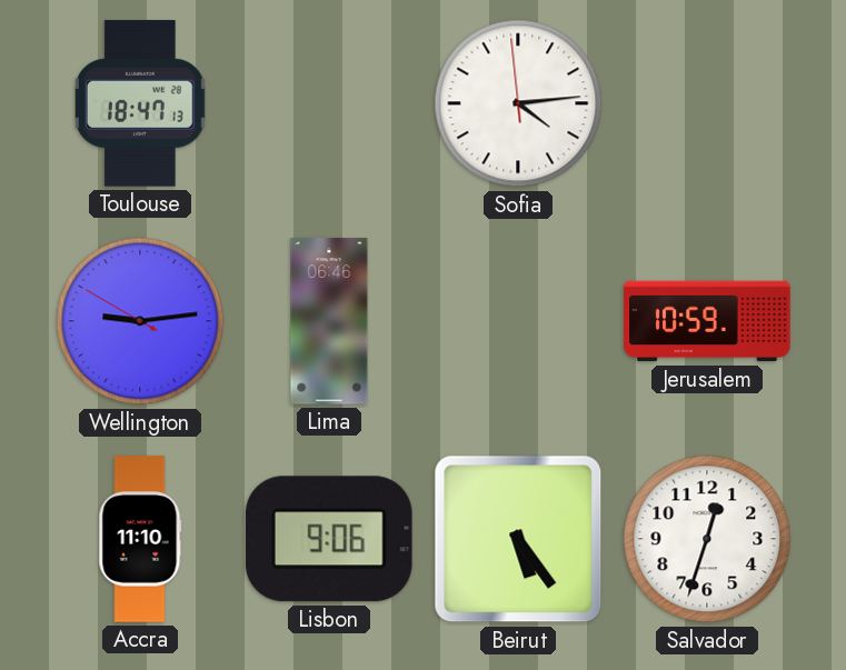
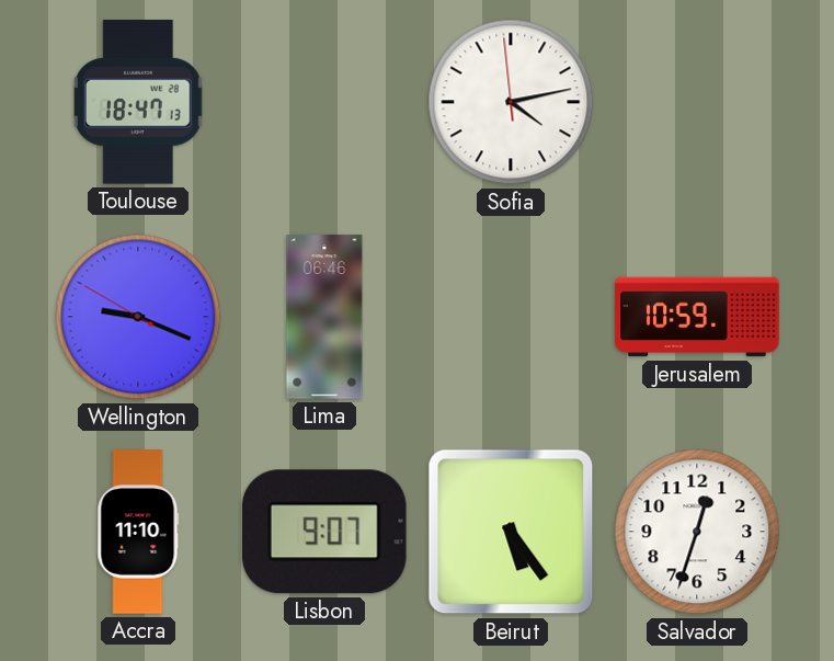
Sofia: 4:13 -> 4:12 (511, 102)
Wellington: 9:13 -> 9:18 (138, 317)
Lisbon: 9:06 -> 9:07 (324, 532)
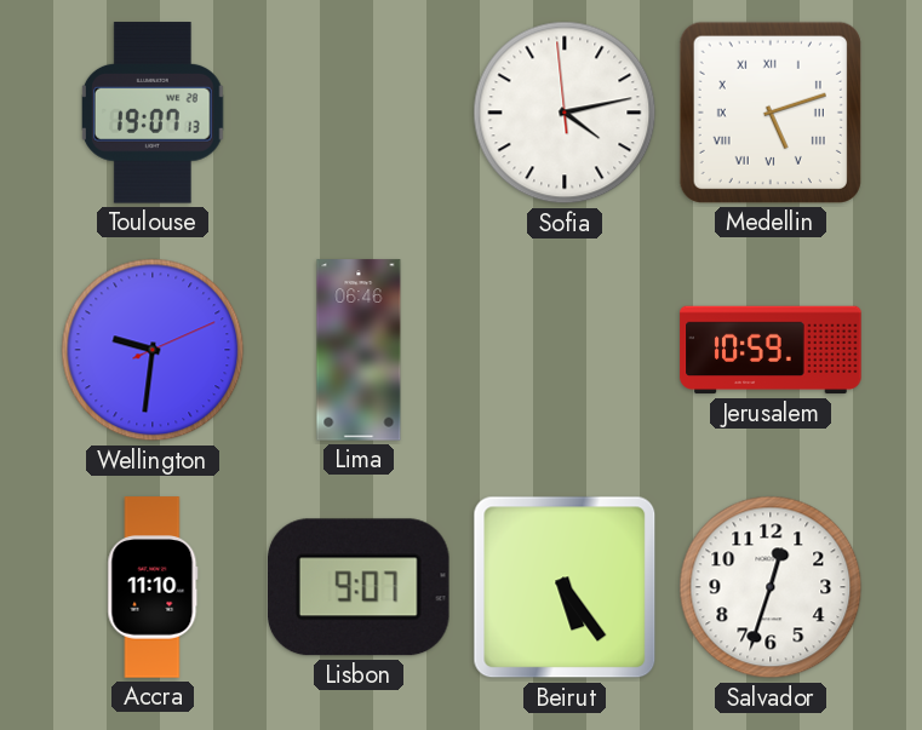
Toulouse: 18:47 -> 19:07 (153, 113)
Medellin: none -> 5:12 (771, 113)
Wellington: 9:18 -> 9:31 (153, 350)
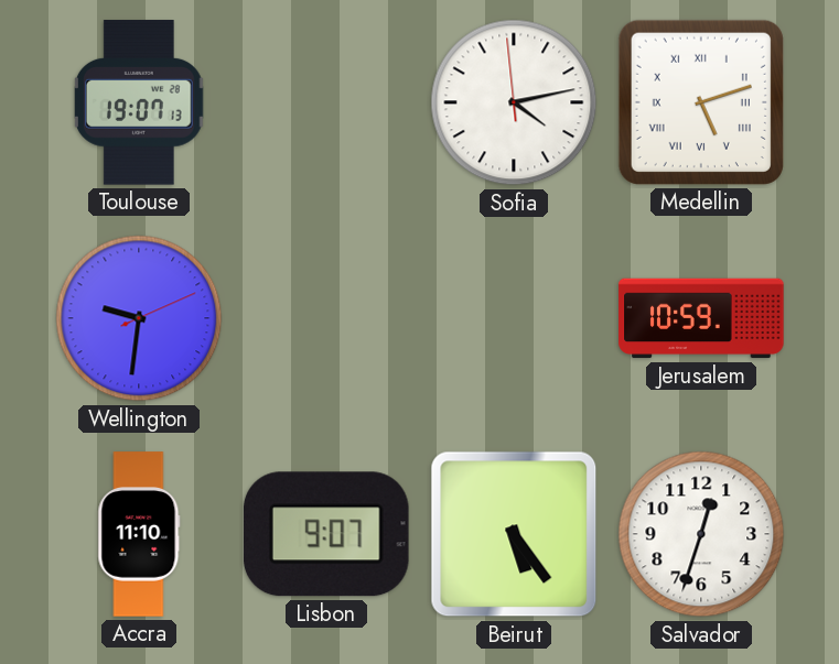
Lima: 06:46 -> none (359, 350)
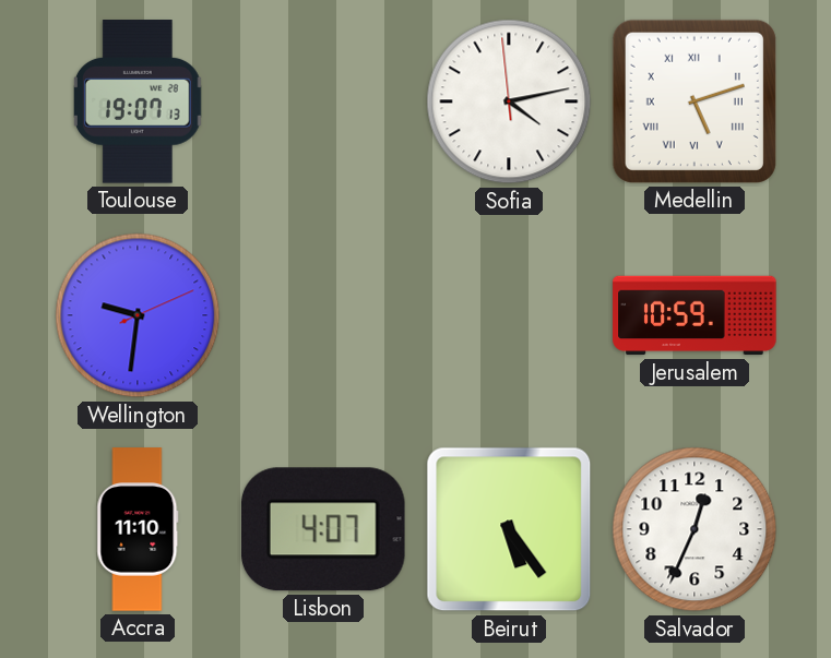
Lisbon: 9:07 -> 4:07 (323, 529)
Salvador: 12:33 -> 12:34 (695, 529)
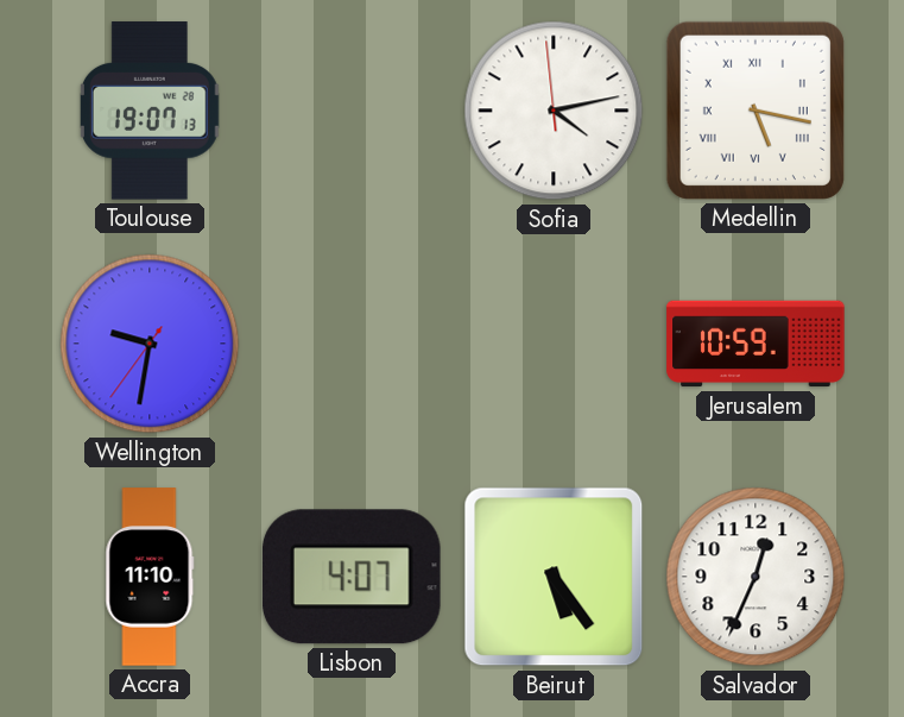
Medellin: 5:12 -> 5:17 (756, 111)
Wellington: 9:31:11 -> 9:31:36 (150, 344)
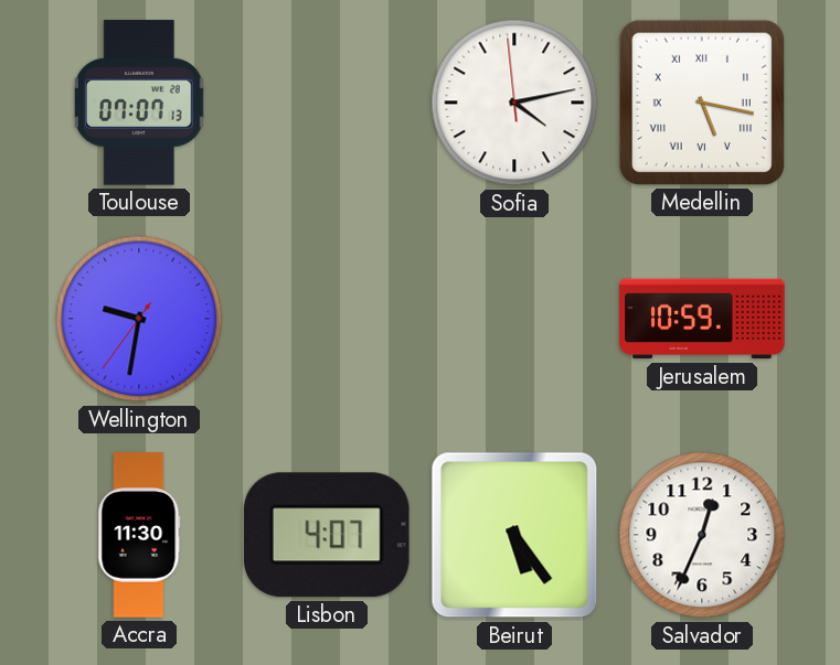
Toulouse: 19:07 -> 07:07 (139, 103)
Accra: 11:10 -> 11:30 (139, 535)
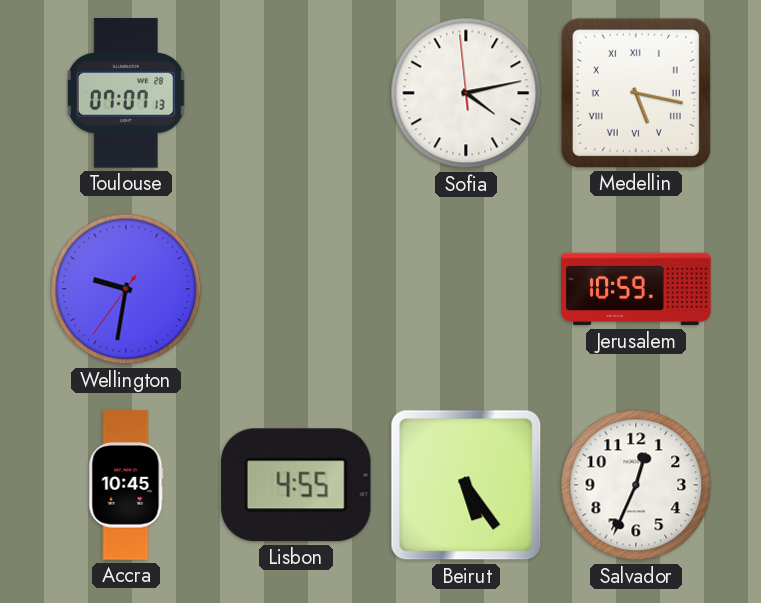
Accra: 11:30 -> 10:45 (126, 485)
Lisbon: 4:07 -> 4:55 (296, 485)
